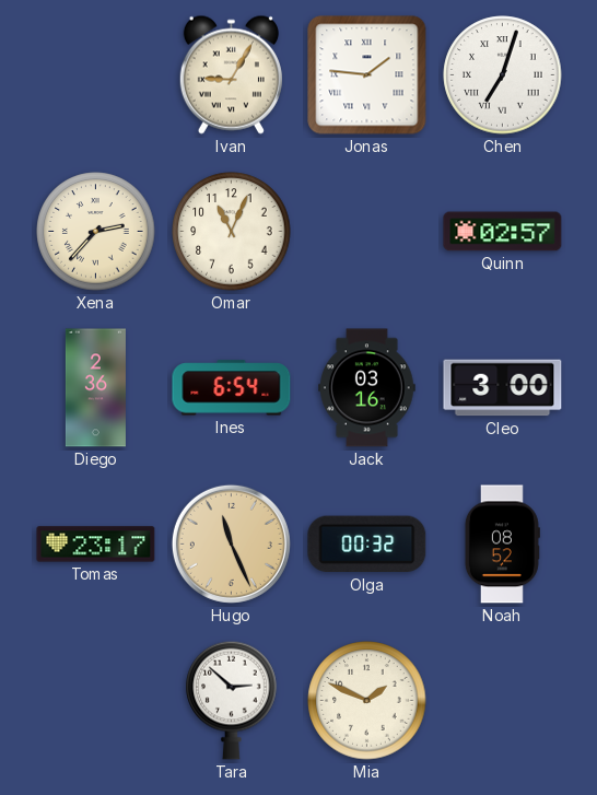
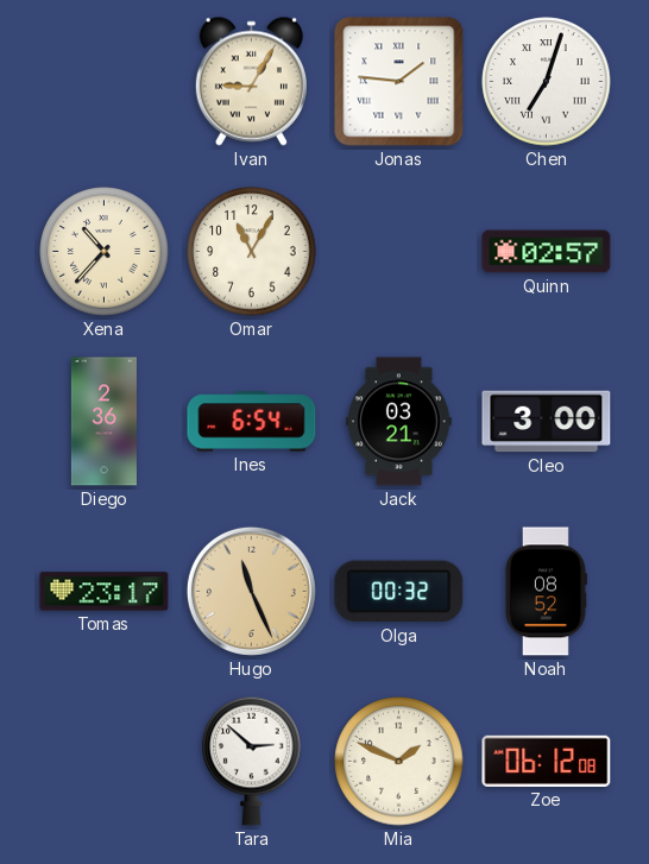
Xena: 2:37 -> 10:37 (105, 252)
Omar: 11:04 -> 11:05 (252, 252)
Jack: 03:16 -> 03:21 (399, 422)
Zoe: none -> 06:12 (547, 761)
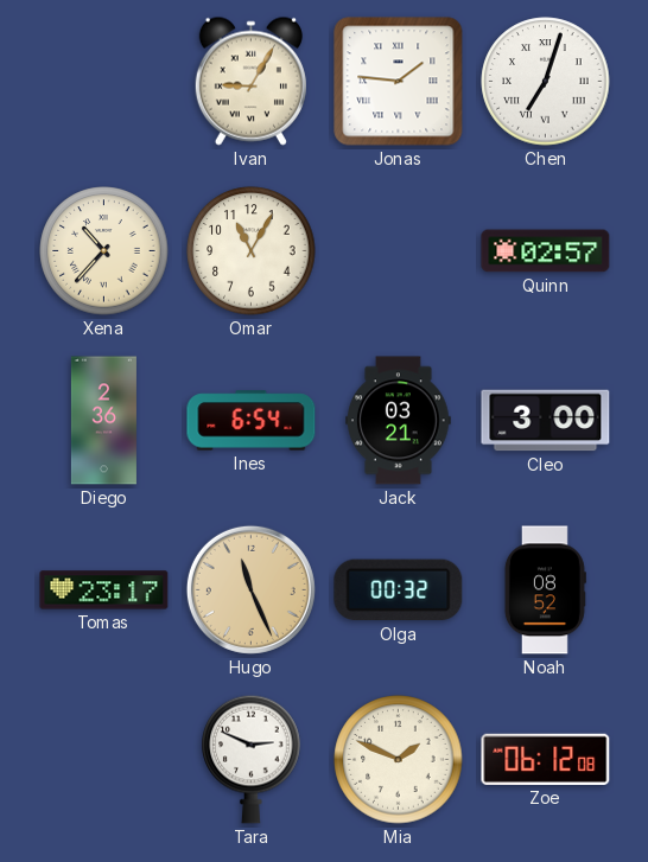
Tara: 2:52 -> 2:49 (252, 759)
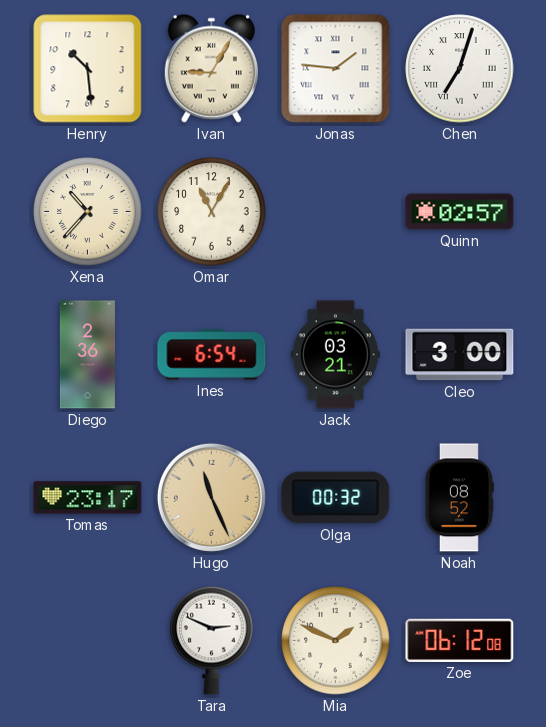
Henry: none -> 10:29 (88, 69)
